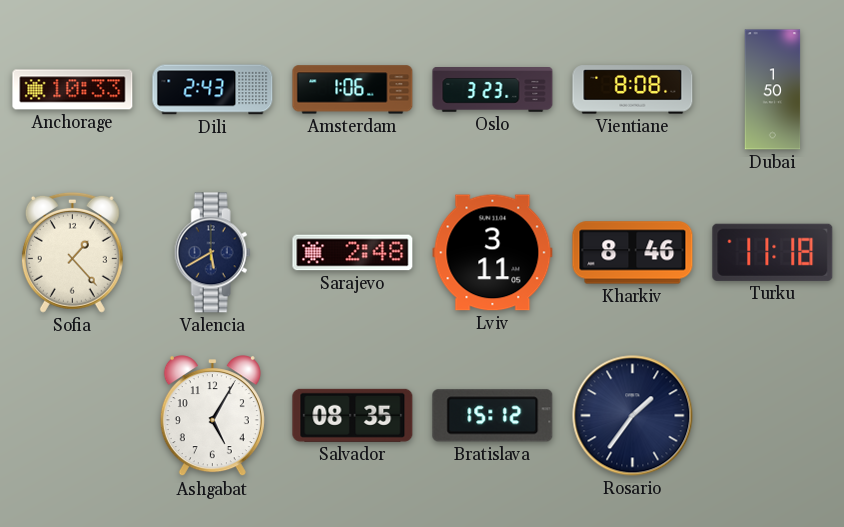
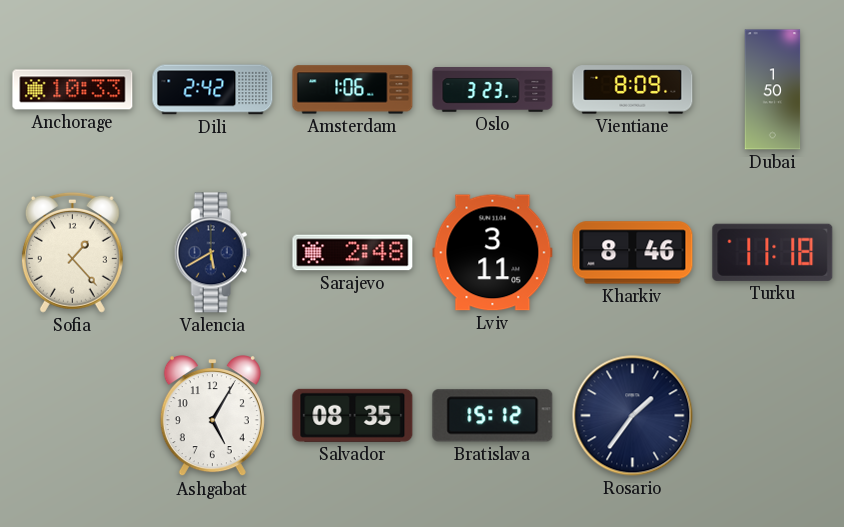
Dili: 2:43 -> 2:42 (213, 90)
Vientiane: 8:08 -> 8:09 (633, 90)
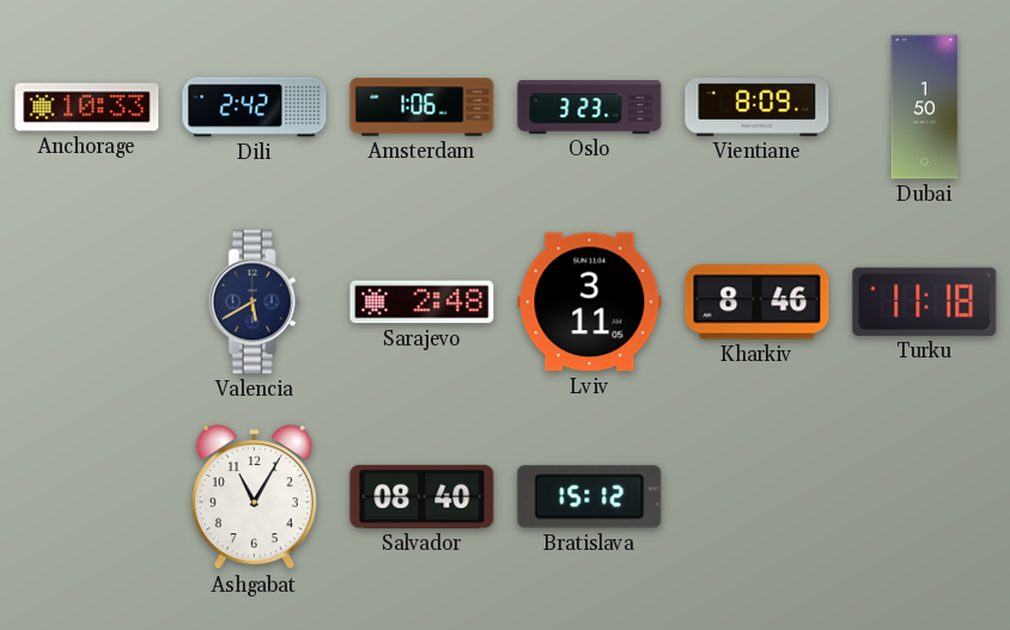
Sofia: 1:23 -> none (72, 252)
Ashgabat: 5:05 -> 11:05 (254, 497)
Salvador: 08:35 -> 08:40 (422, 496)
Rosario: 1:36 -> none (633, 416)
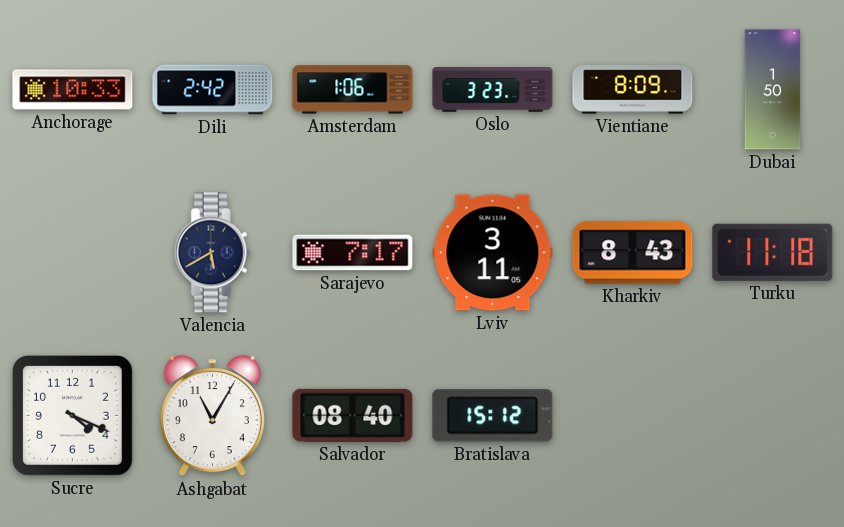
Sarajevo: 2:48 -> 7:17 (353, 253)
Kharkiv: 8:46 -> 8:43 (633, 253)
Sucre: none -> 4:19 (72, 415)
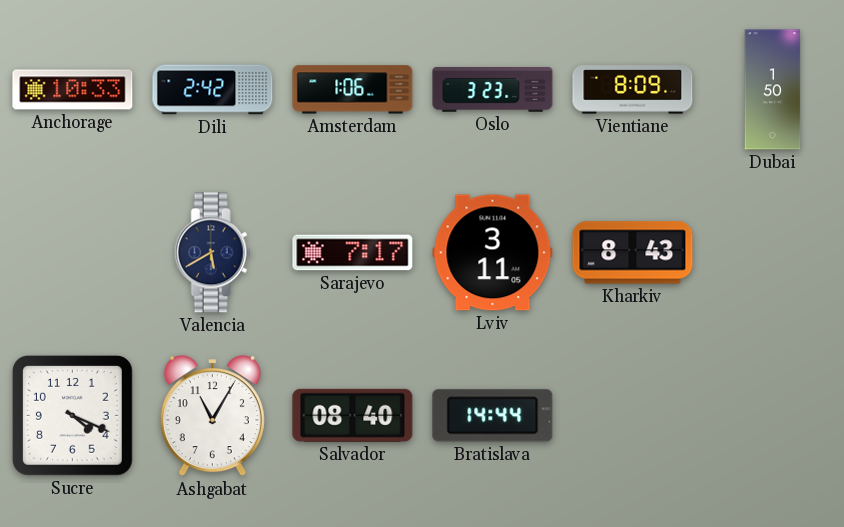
Turku: 11:18 -> none (773, 252)
Bratislava: 15:12 -> 14:44 (493, 416)
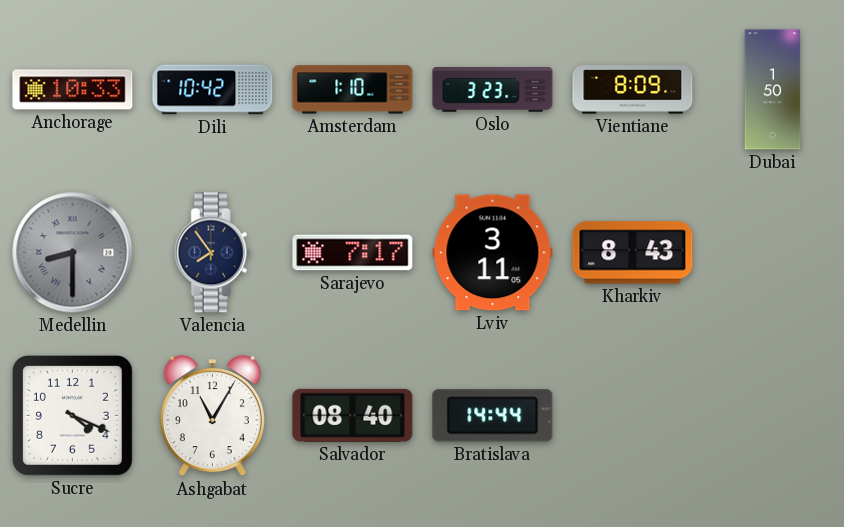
Dili: 2:42 -> 10:42 (213, 90)
Amsterdam: 1:06 -> 1:10 (353, 90)
Medellin: none -> 8:30 (73, 253)
Valencia: 5:40 -> 7:54 (212, 253)
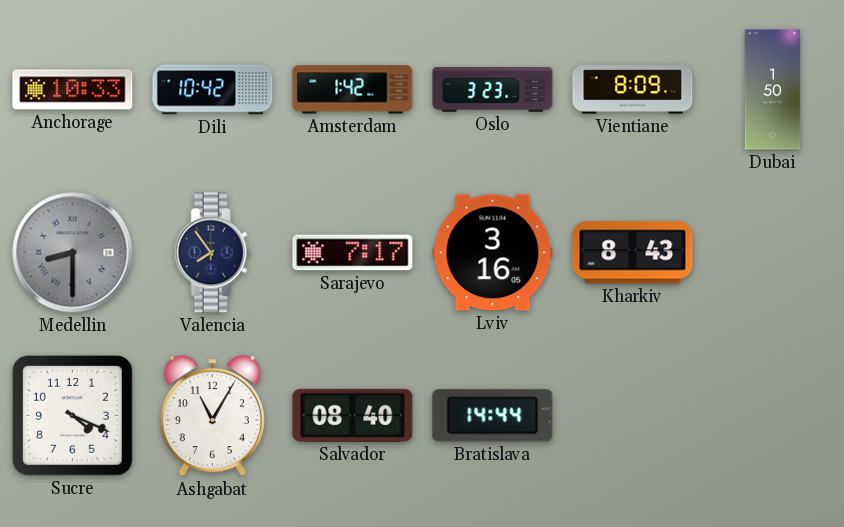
Amsterdam: 1:10 -> 1:42 (353, 90)
Lviv: 3:11 -> 3:16 (493, 253)
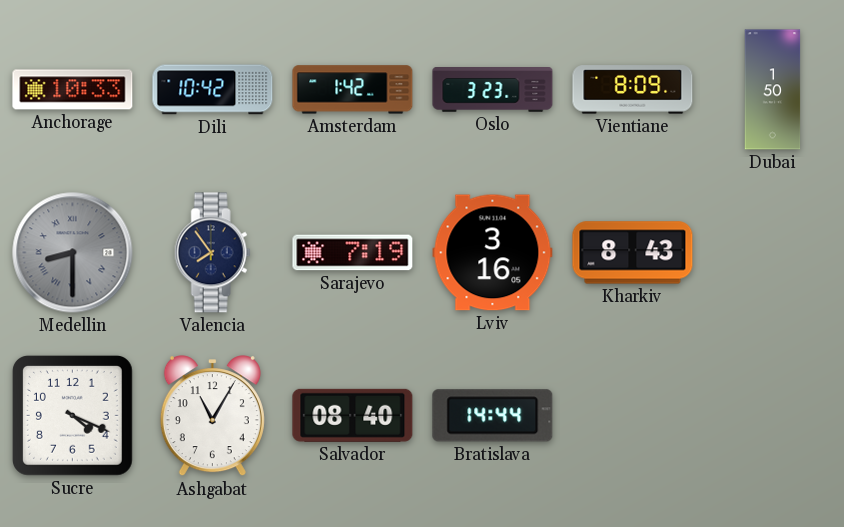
Sarajevo: 7:17 -> 7:19 (353, 253)
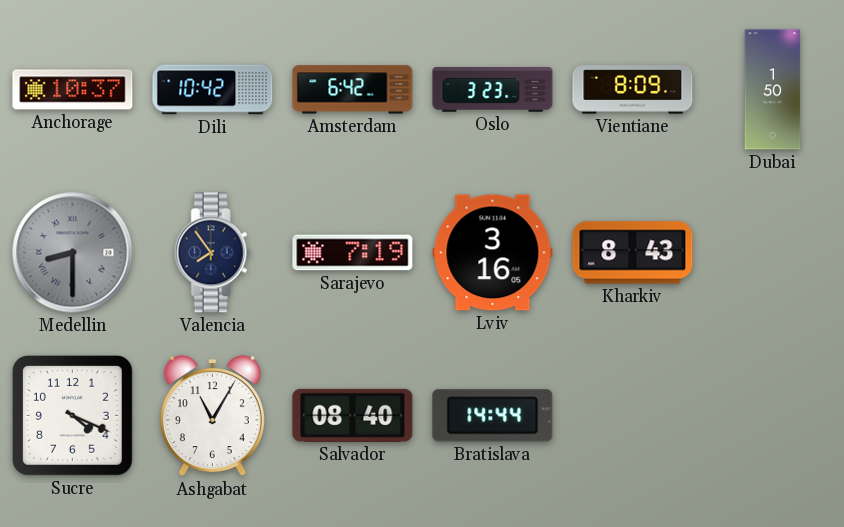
Anchorage: 10:33 -> 10:37 (73, 90)
Amsterdam: 1:42 -> 6:42 (353, 90)
